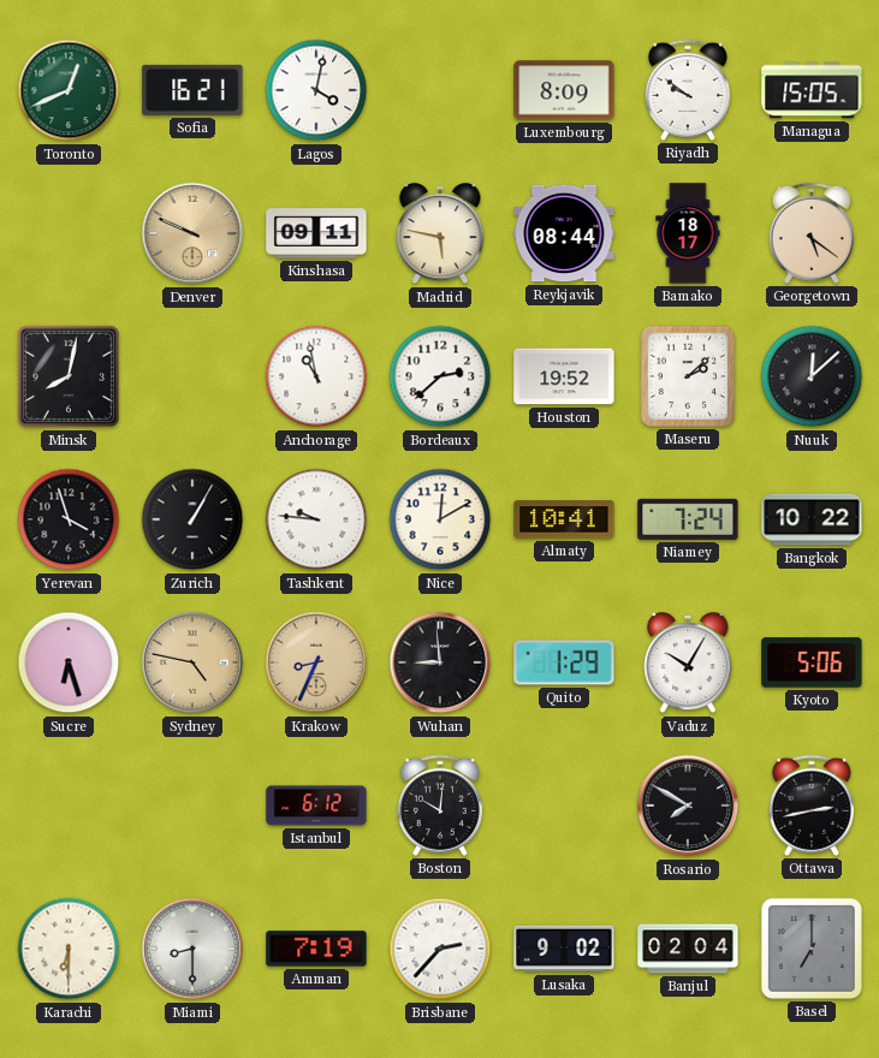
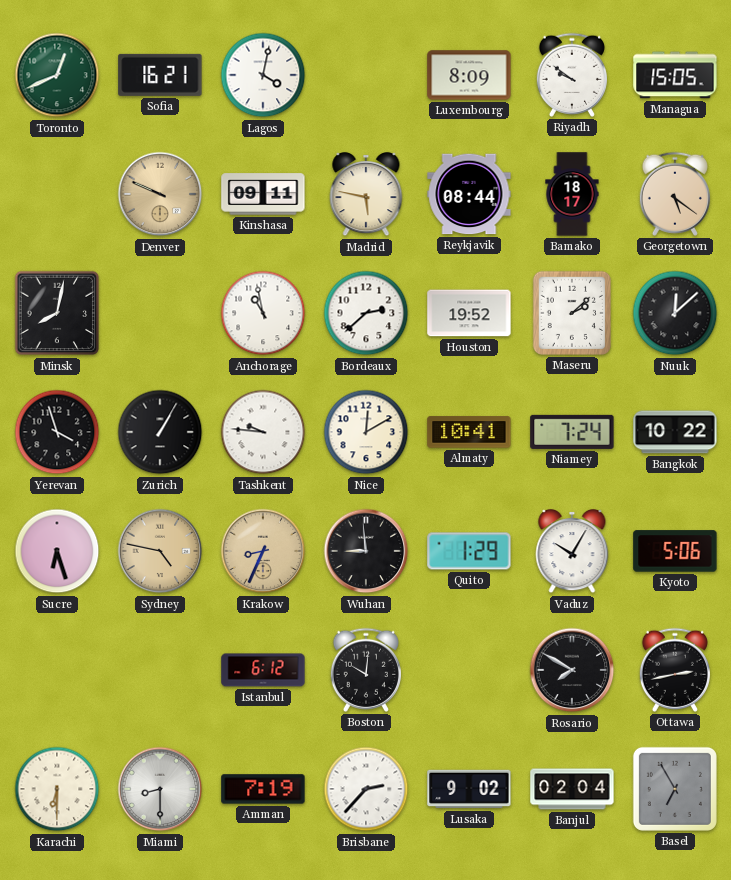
Basel: 7:00 -> 6:55 (675, 789)
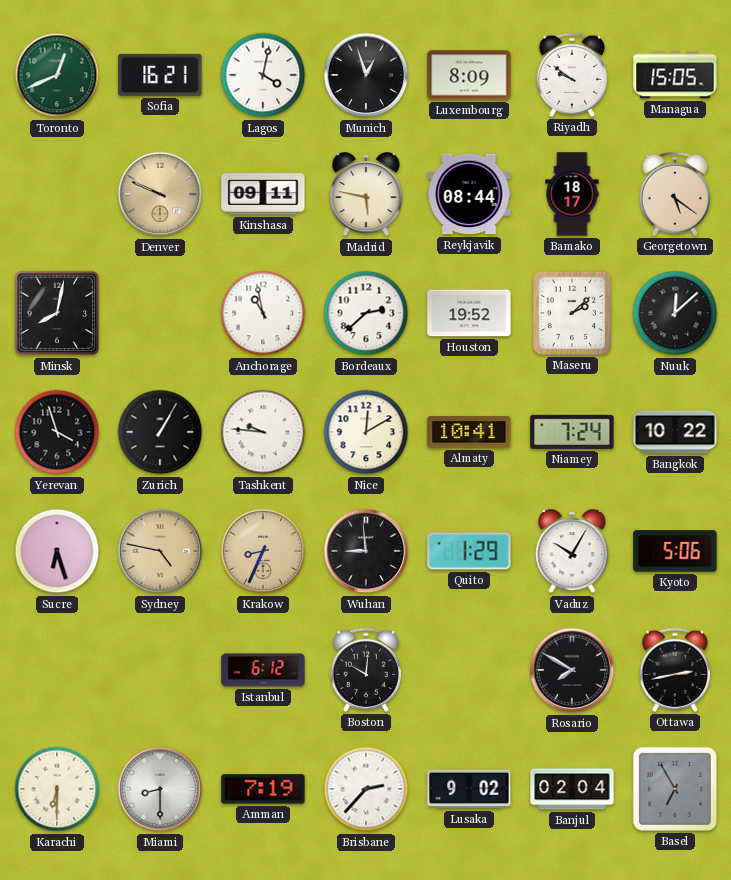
Munich: none -> 12:57 (366, 75)
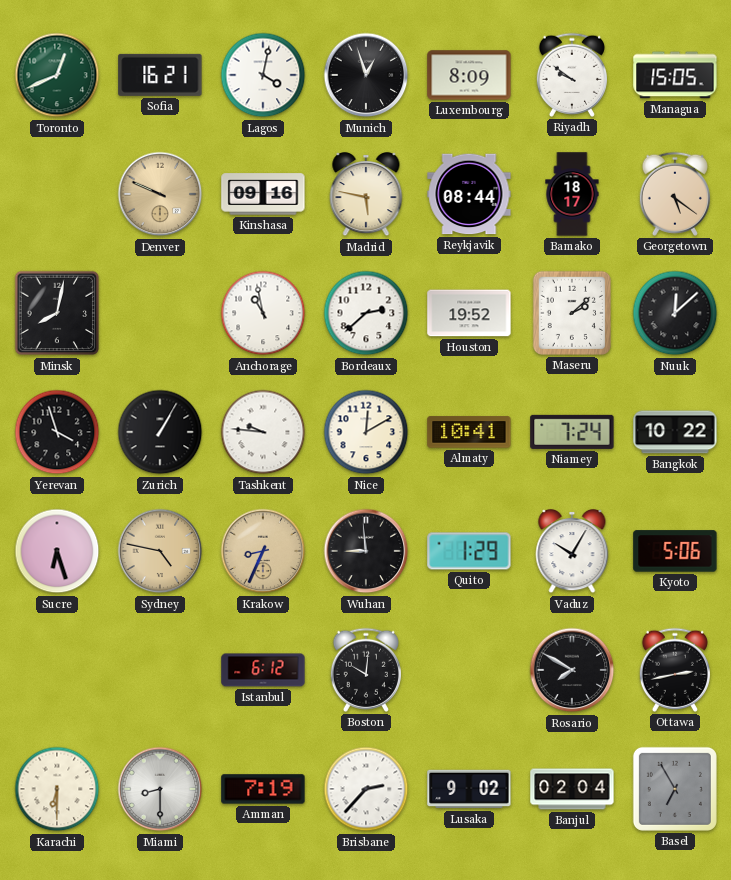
Kinshasa: 09:11 -> 09:16 (263, 194)
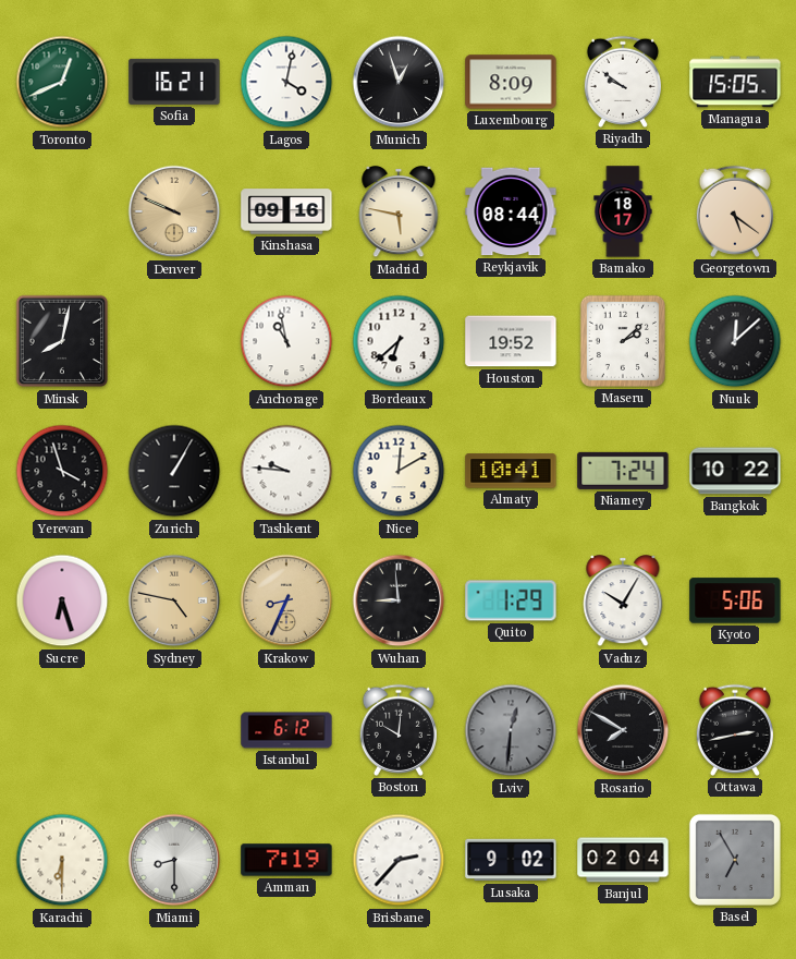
Bordeaux: 2:38 -> 6:38 (399, 341)
Lviv: none -> 12:31 (511, 730)
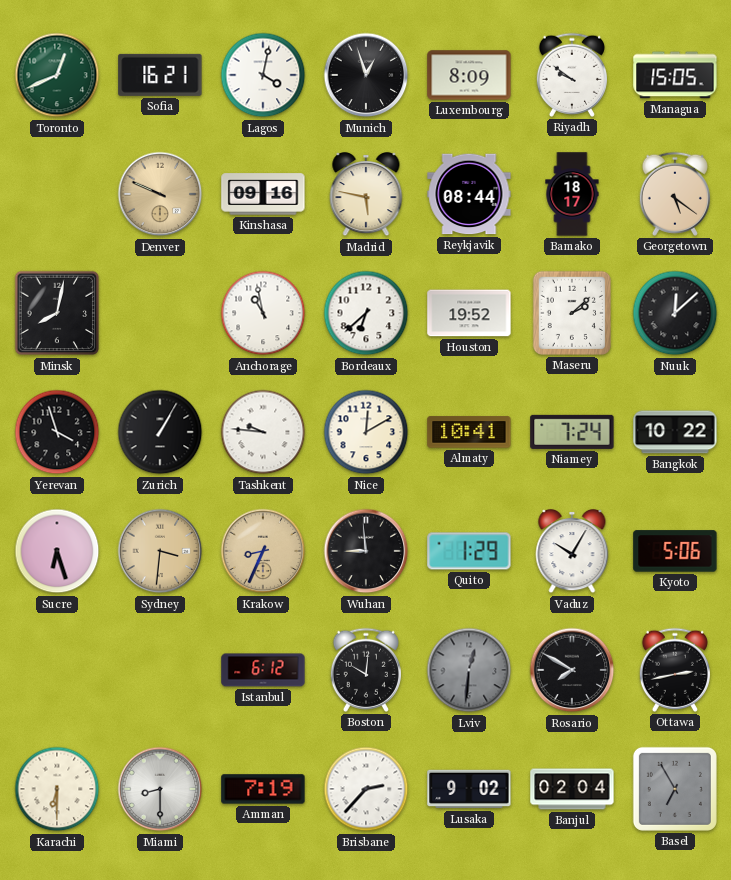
Sydney: 4:47 -> 3:31 (160, 551)
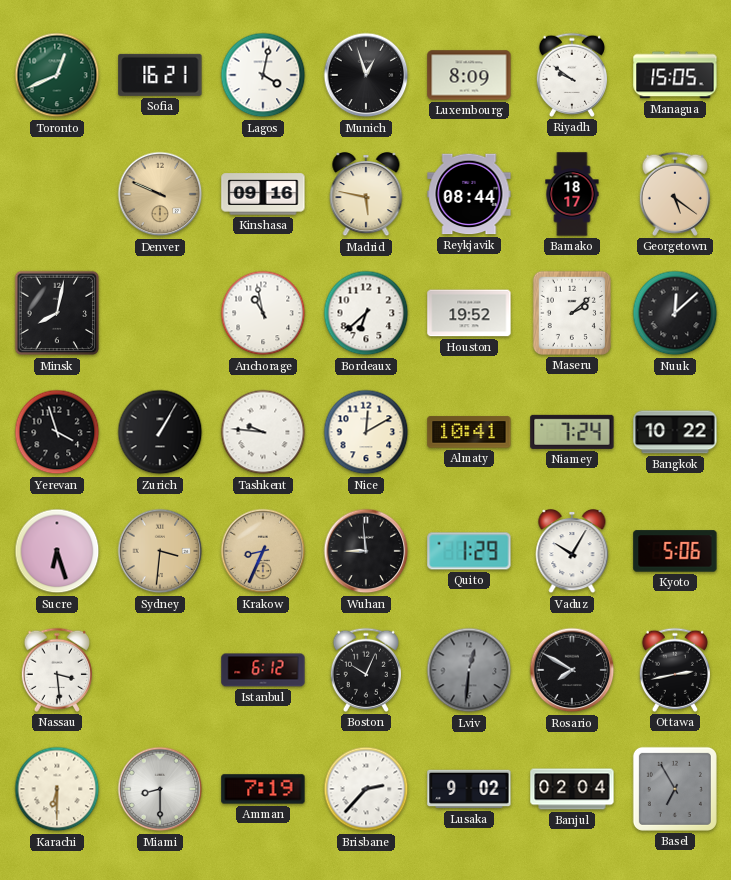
Nassau: none -> 3:29 (57, 670)
Boston: 10:01 -> 10:04 (366, 670)
